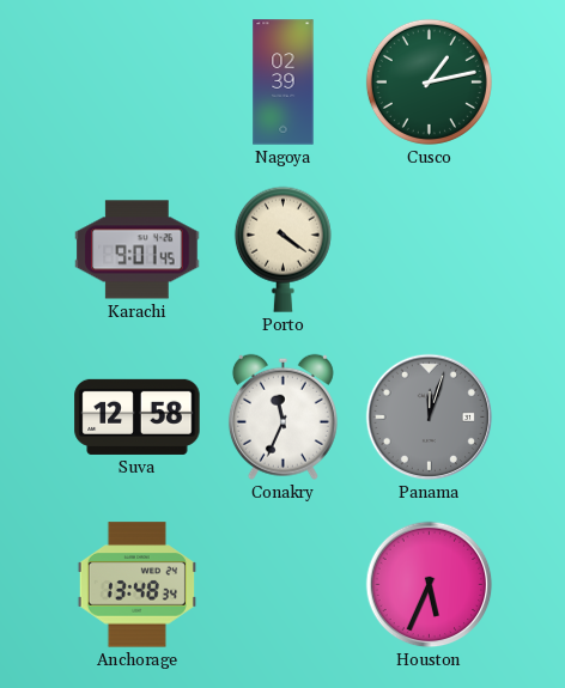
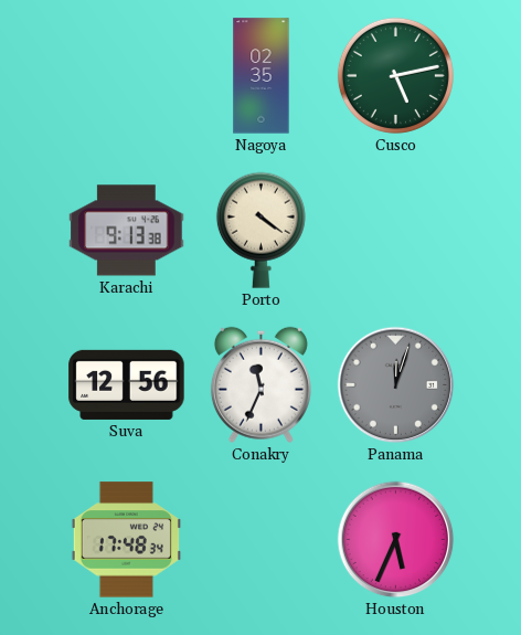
Nagoya: 02:39 -> 02:35 (262, 76)
Cusco: 1:13 -> 5:13 (395, 75)
Karachi: 9:01 -> 9:13 (127, 231)
Suva: 12:58 -> 12:56 (127, 384)
Anchorage: 13:48 -> 17:48 (126, 540)
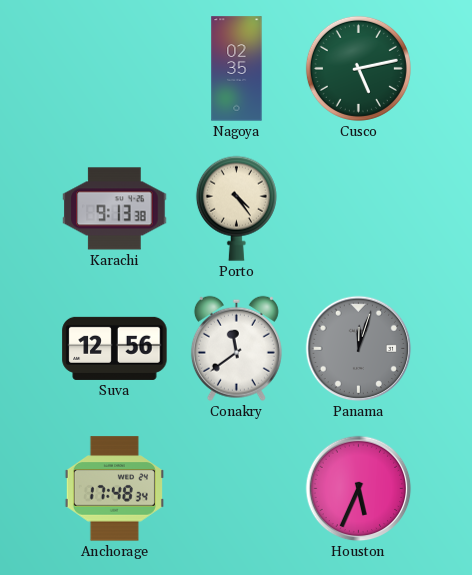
Porto: 4:21 -> 4:24 (236, 208)
Conakry: 11:34 -> 11:39 (236, 348)
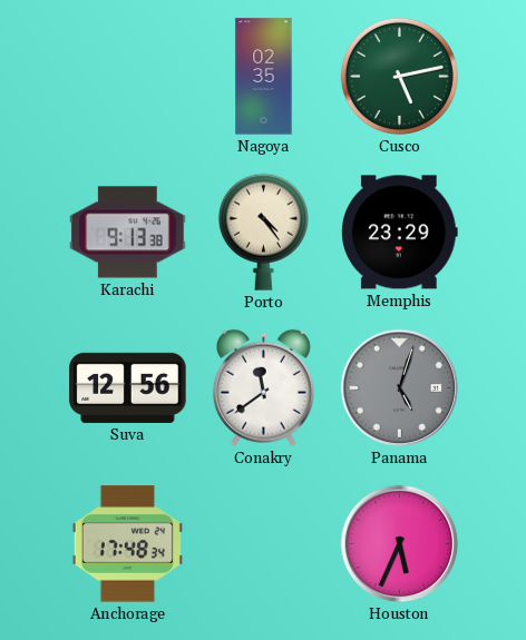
Memphis: none -> 23:29 (400, 233)
Panama: 12:03 -> 5:03 (400, 388)
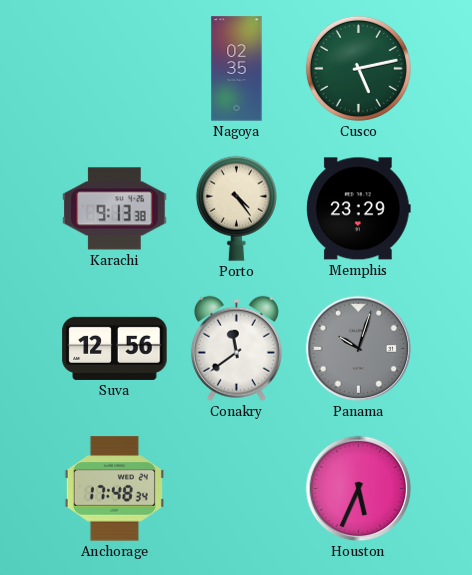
Panama: 5:03 -> 10:03 (359, 349)
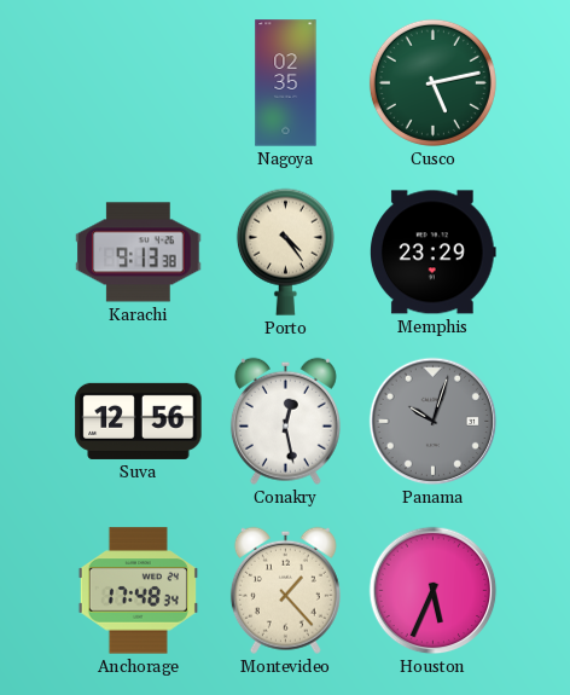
Conakry: 11:39 -> 12:28 (285, 421)
Montevideo: none -> 1:23 (285, 590)
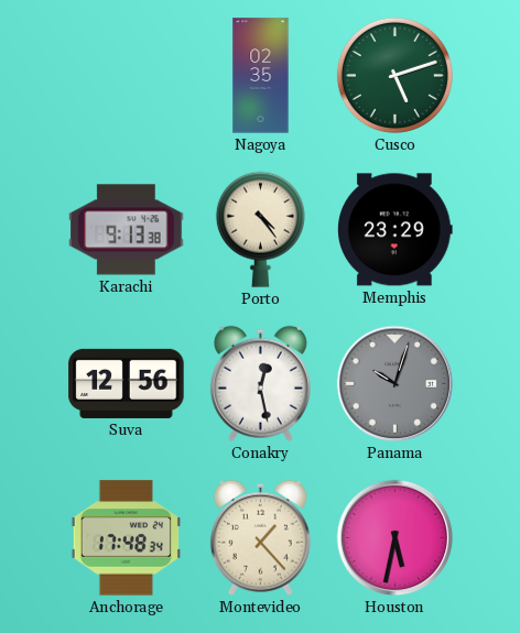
Cusco: 5:13 -> 5:12 (394, 75)
Houston: 5:34 -> 5:32 (396, 538)
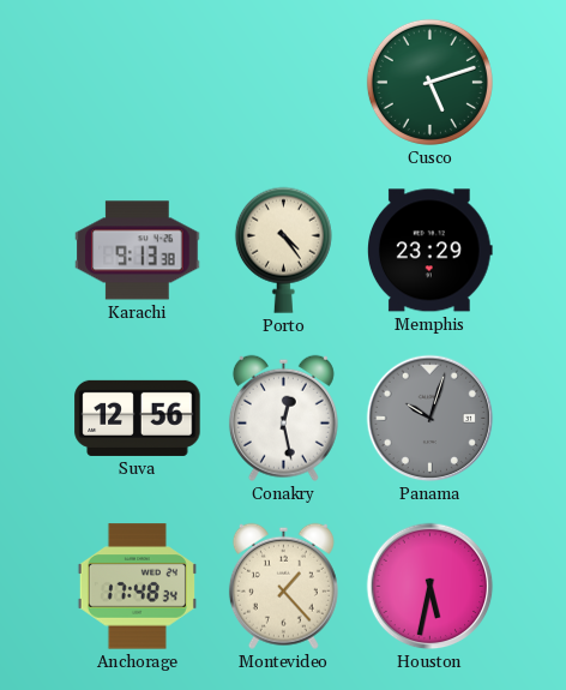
Nagoya: 02:35 -> none (261, 76)
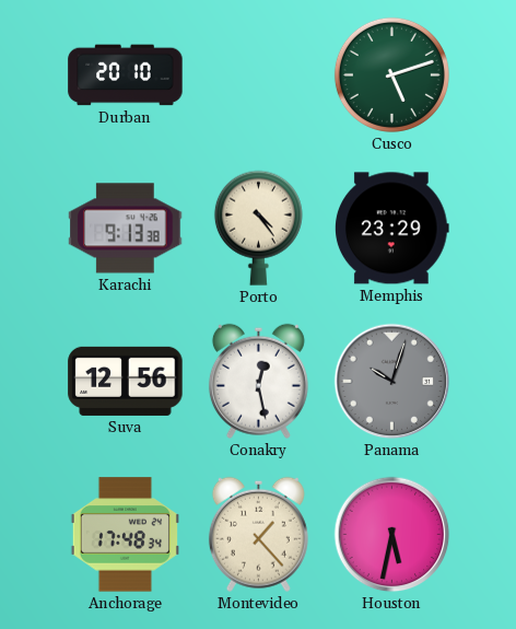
Durban: none -> 20:10 (126, 75)
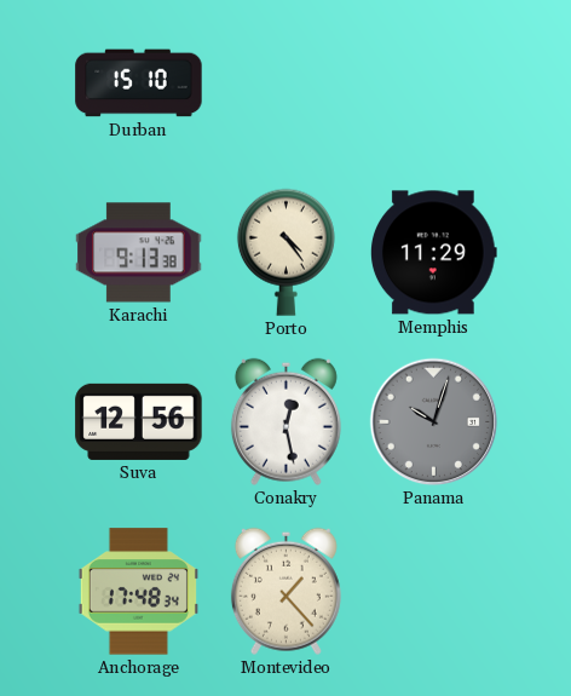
Durban: 20:10 -> 15:10 (139, 84)
Cusco: 5:12 -> none (391, 74)
Memphis: 23:29 -> 11:29 (434, 253)
Houston: 5:32 -> none (392, 535)
